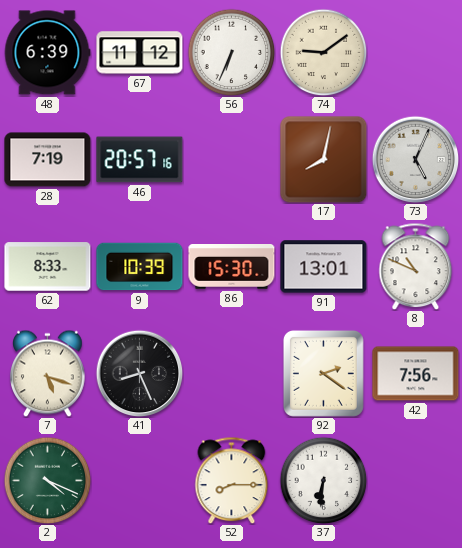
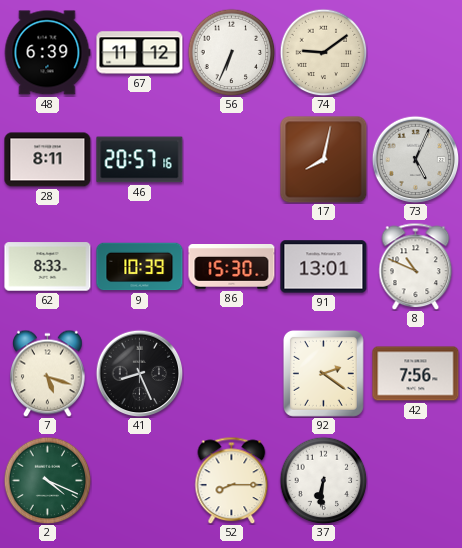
28: 7:19 -> 8:11 (48, 160)
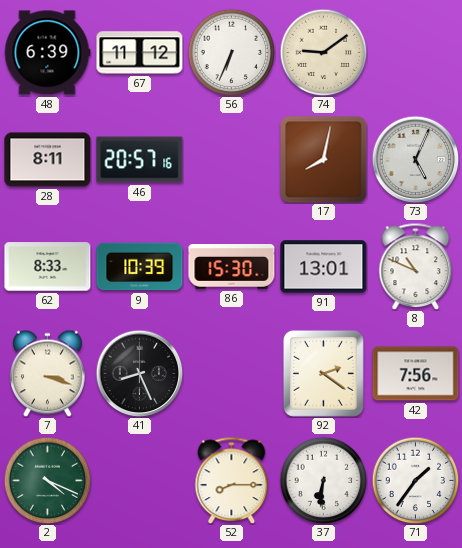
7: 5:18 -> 3:18 (48, 373)
71: none -> 1:36 (415, 480)
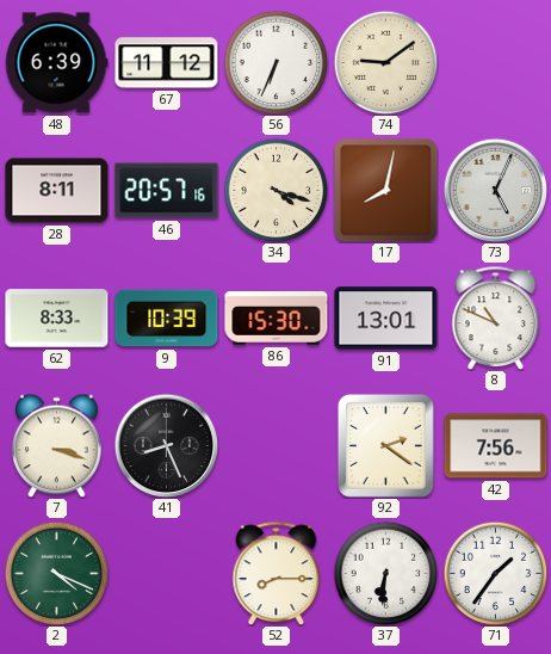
34: none -> 4:18 (275, 190)
